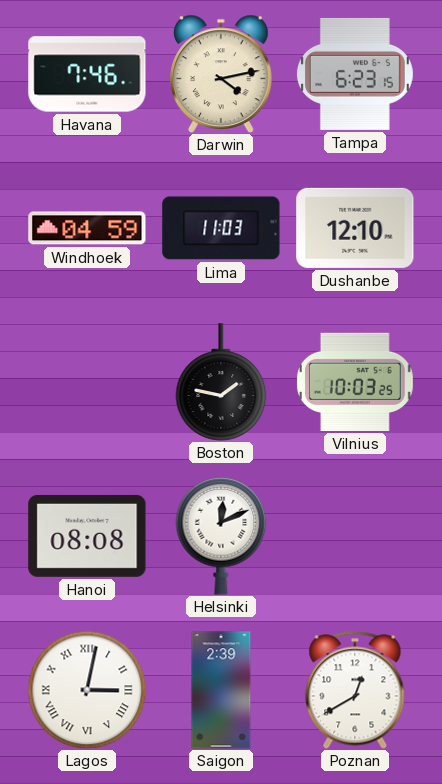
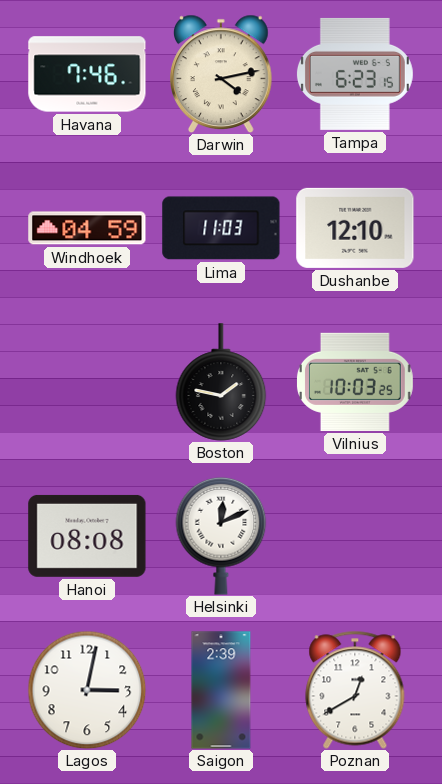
Lagos numerals: Roman -> Arabic (87, 690)
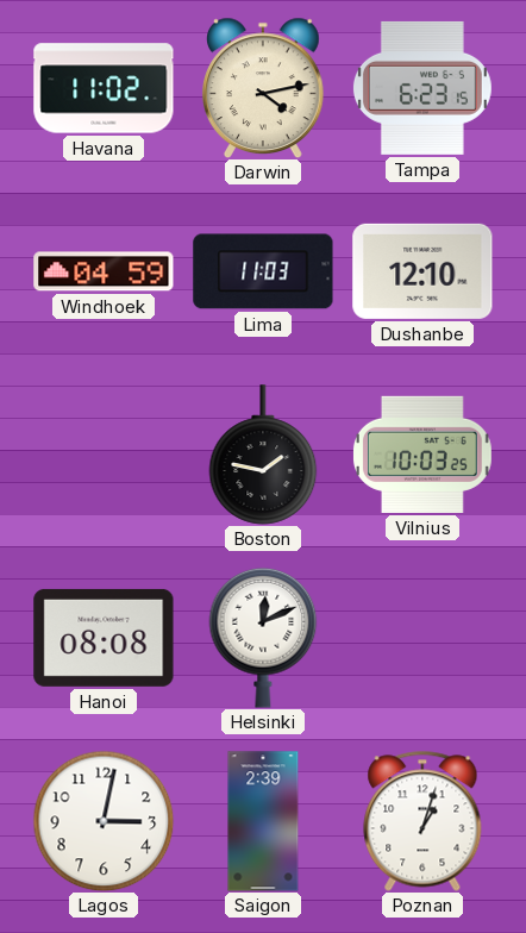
Havana: 7:46 -> 11:02 (104, 88)
Poznan: 12:40 -> 1:03 (422, 821)
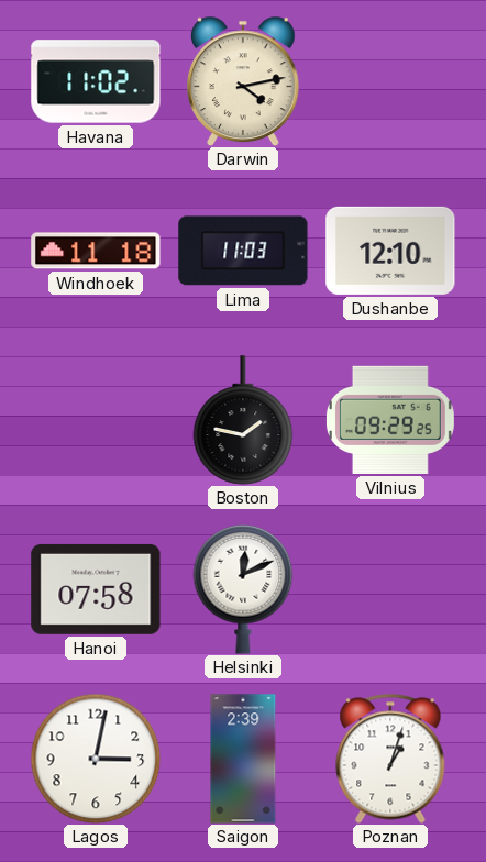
Tampa: 6:23 -> none (422, 88)
Windhoek: 04:59 -> 11:18 (96, 251)
Vilnius: 10:03 -> 09:29 (391, 420)
Hanoi: 08:08 -> 07:58 (96, 589)
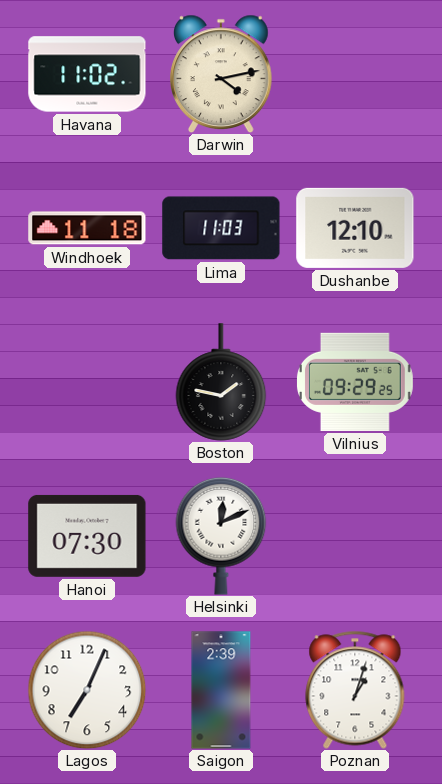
Hanoi: 07:58 -> 07:30 (87, 536)
Lagos: 3:02 -> 7:04 (87, 690)
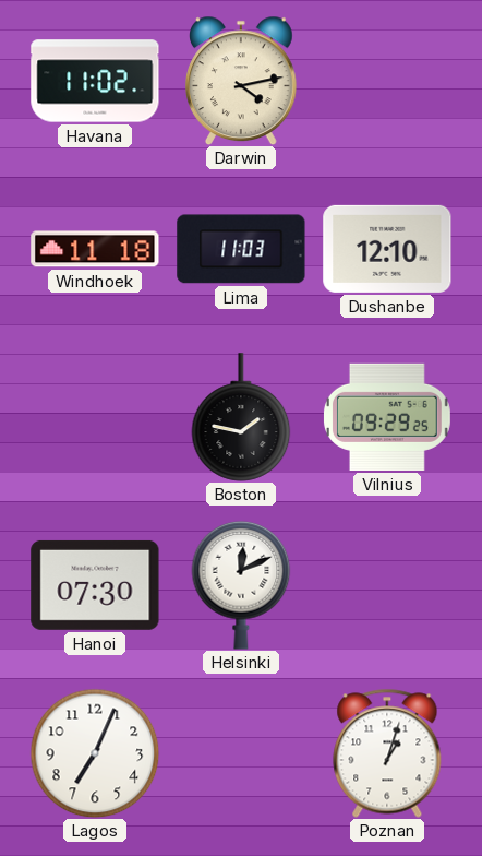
Saigon: 2:39 -> none (221, 690)
